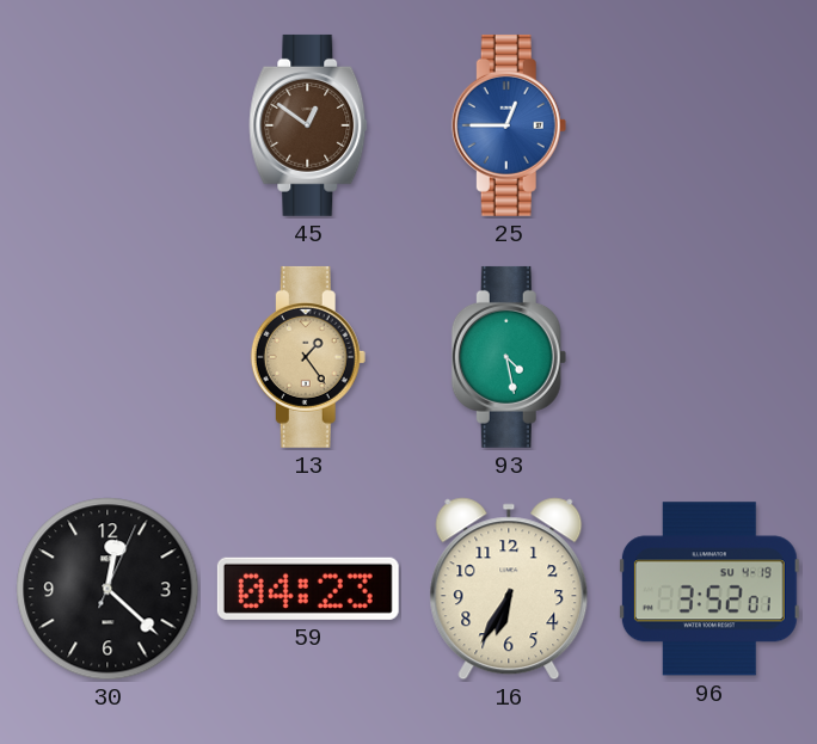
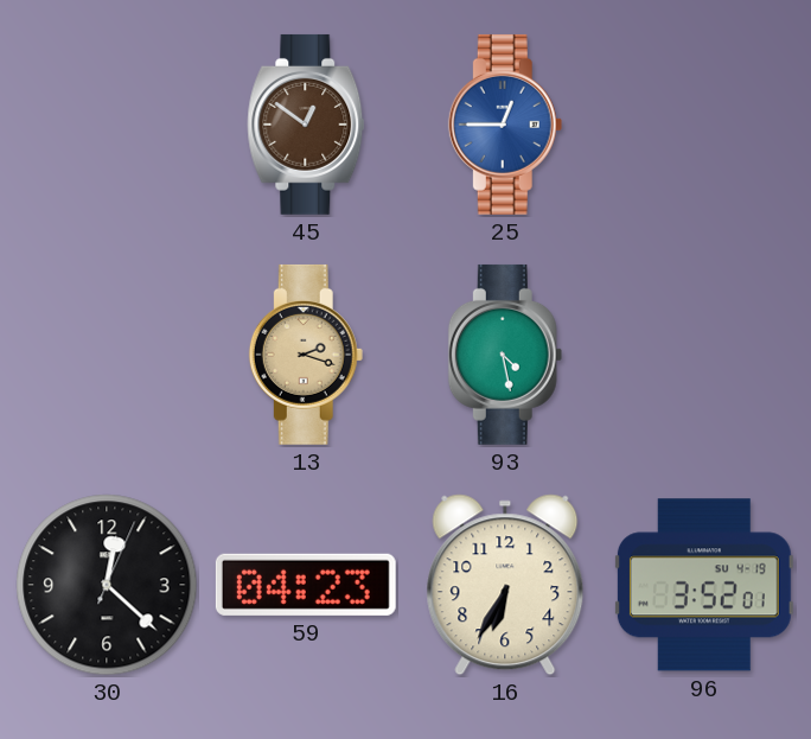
13: 1:24 -> 2:18 (306, 355)
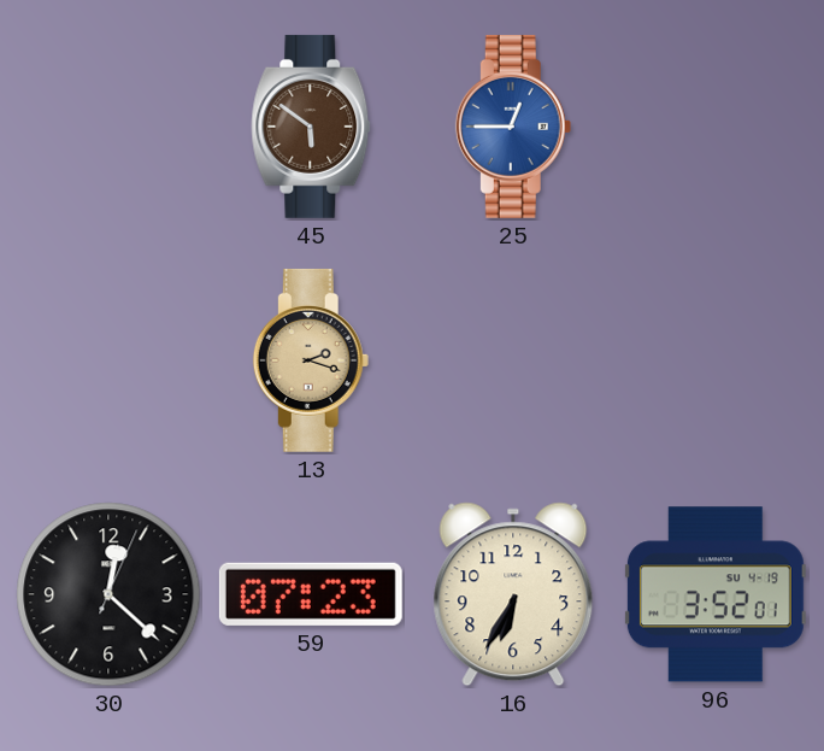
45: 12:51 -> 5:51 (311, 127)
93: 4:28 -> none (505, 355)
59: 04:23 -> 07:23 (311, 594)
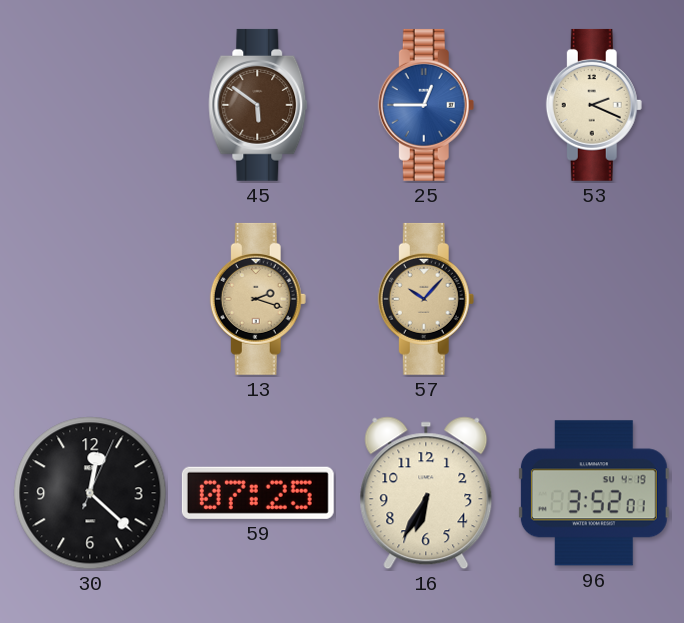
53: none -> 2:19 (594, 105)
57: none -> 10:07 (426, 299)
59: 07:23 -> 07:25 (258, 493)
